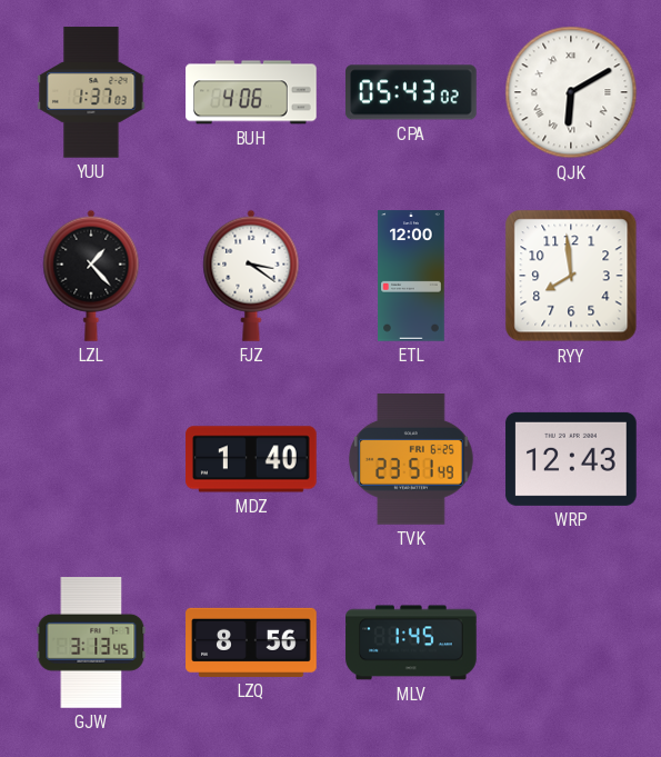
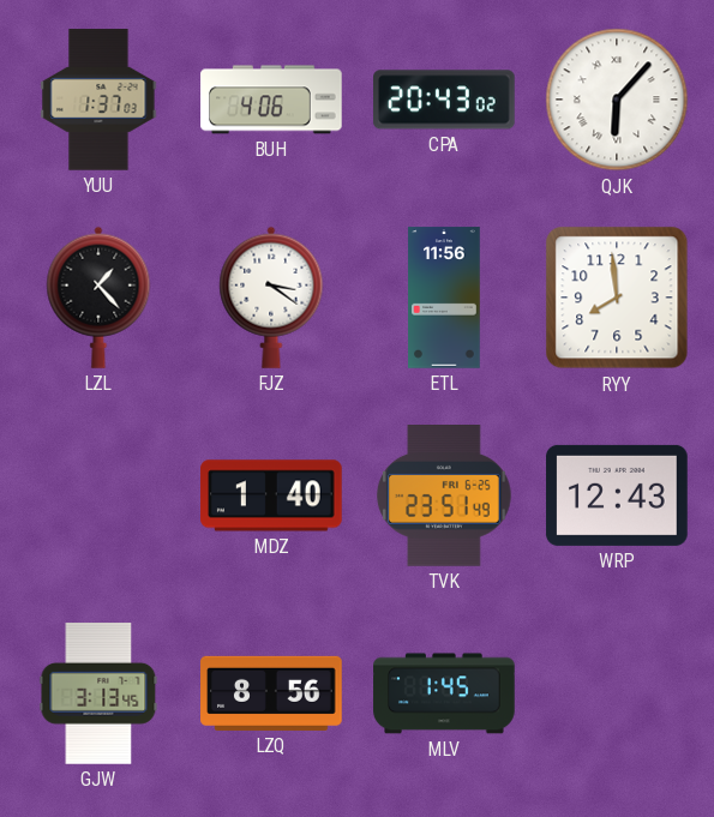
CPA: 05:43 -> 20:43 (445, 100)
QJK: 6:10 -> 6:07 (617, 100)
ETL: 12:00 -> 11:56 (444, 298)
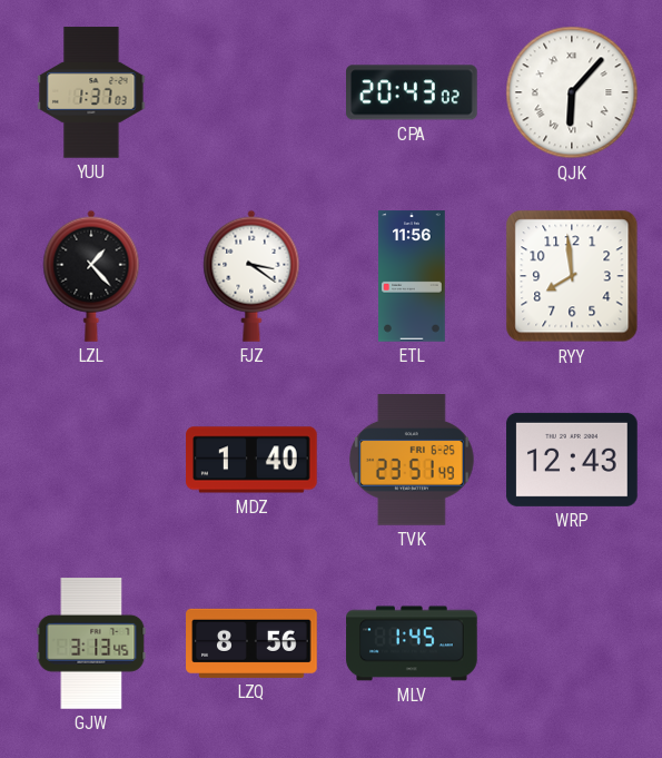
BUH: 4:06 -> none (271, 100)
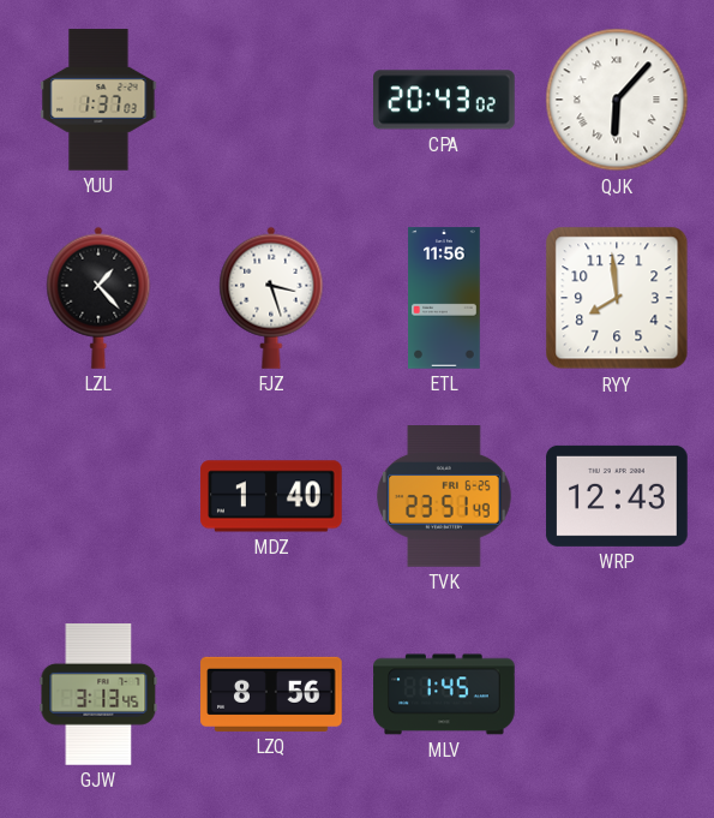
FJZ: 3:21 -> 3:27 (271, 298)
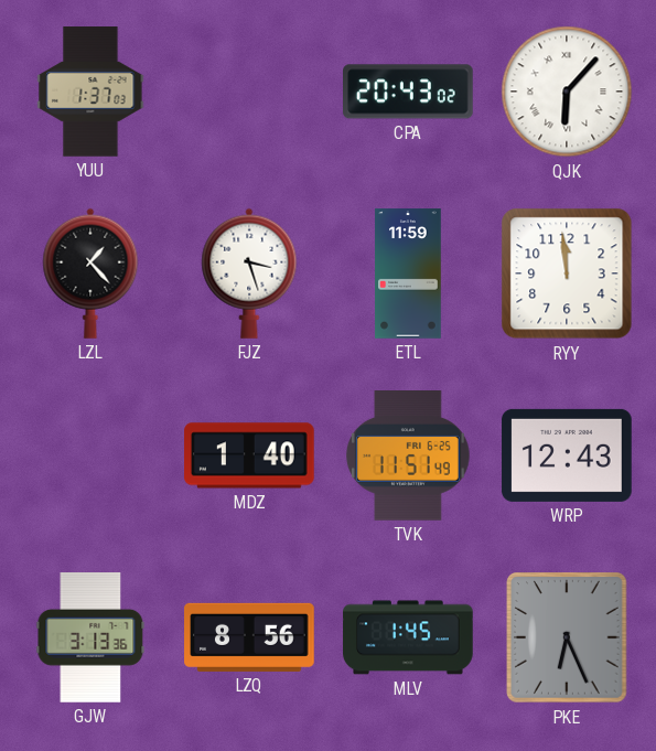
ETL: 11:56 -> 11:59 (408, 273)
RYY: 7:59 -> 11:59 (567, 273)
TVK: 23:51 -> 11:51 (409, 457)
GJW: 3:13:45 -> 3:13:36 (90, 637)
PKE: none -> 6:26 (567, 637)
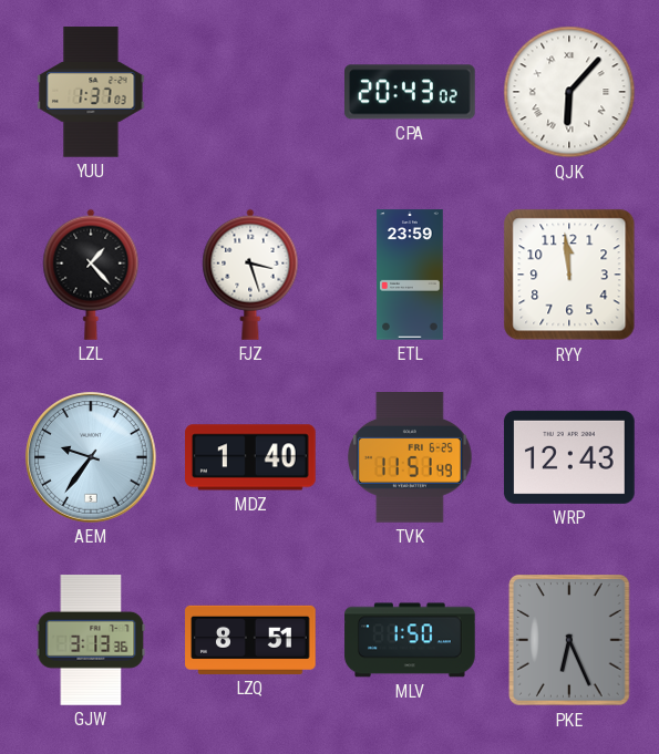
ETL: 11:59 -> 23:59 (410, 275)
AEM: none -> 9:36 (91, 457)
LZQ: 8:56 -> 8:51 (250, 640)
MLV: 1:45 -> 1:50 (410, 640)
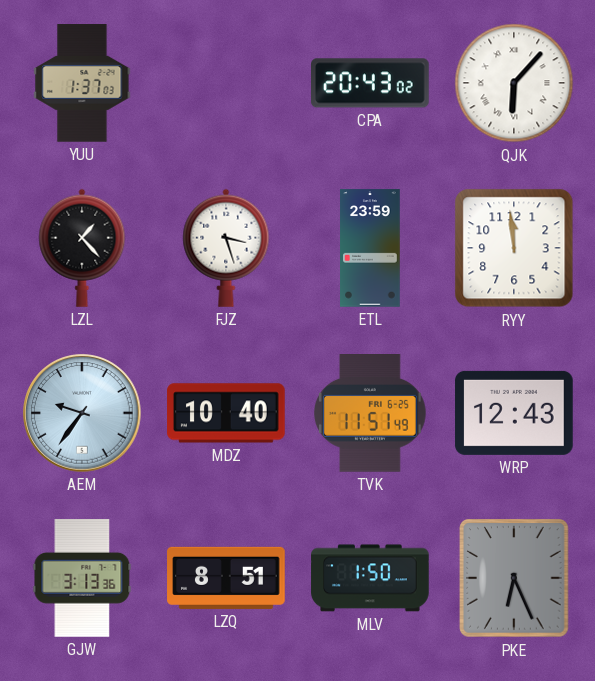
MDZ: 1:40 -> 10:40 (226, 413)
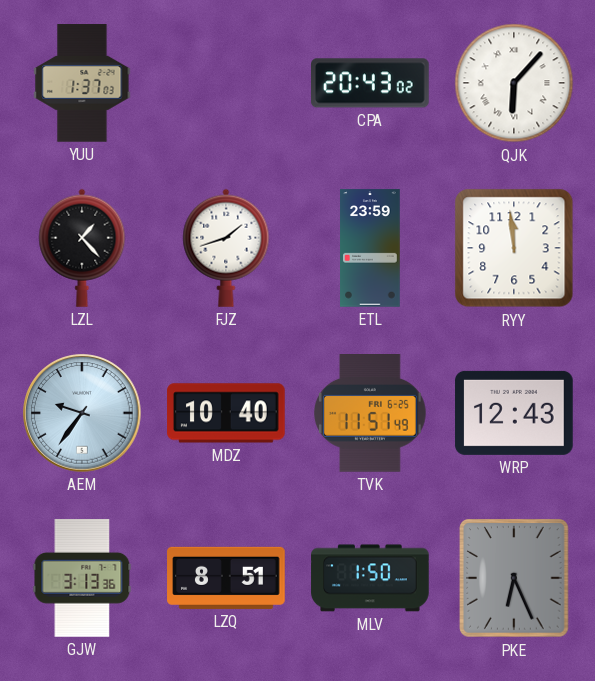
FJZ: 3:27 -> 1:42 (226, 248)
